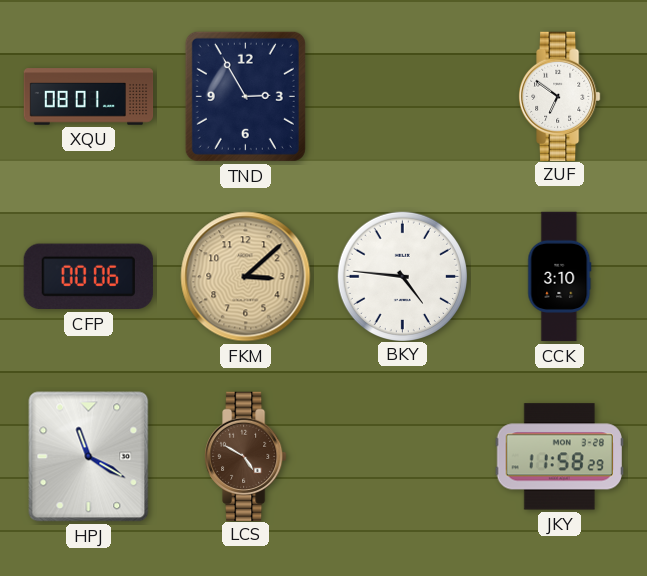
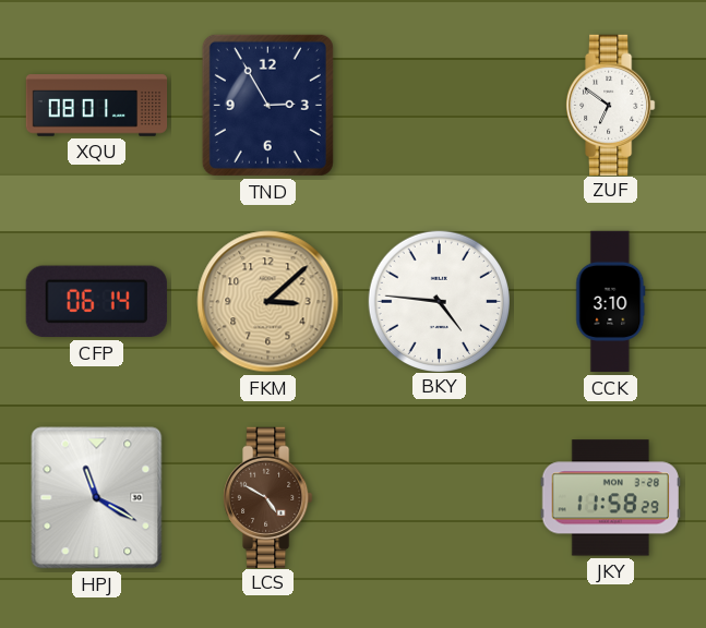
CFP: 00:06 -> 06:14 (96, 302)
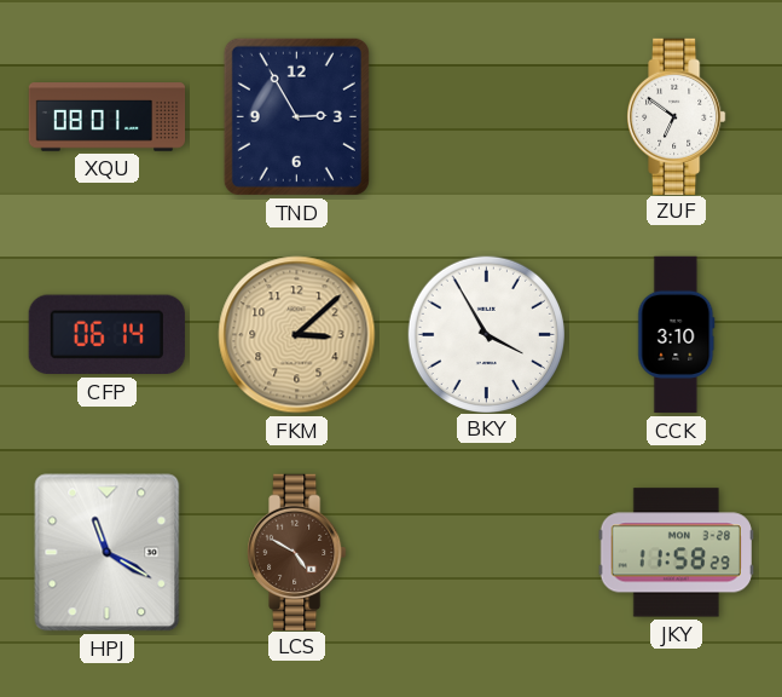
BKY: 4:46 -> 3:55 (486, 334)
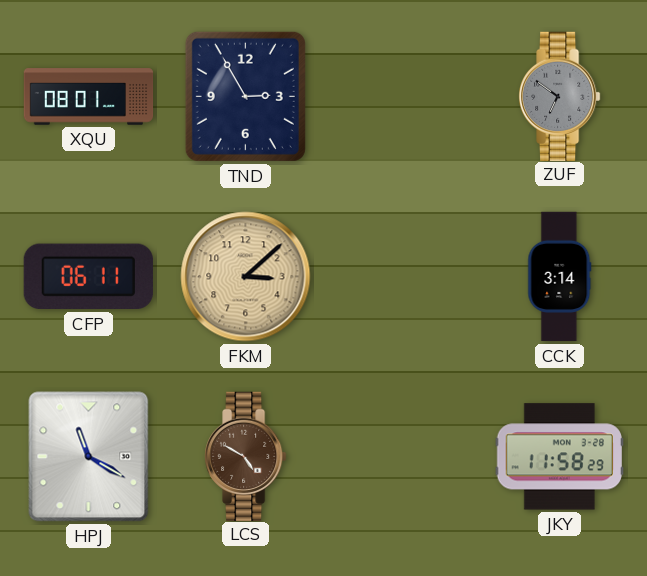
ZUF dial: white -> grey (560, 96)
CFP: 06:14 -> 06:11 (88, 277)
BKY: 3:55 -> none (486, 334)
CCK: 3:10 -> 3:14 (560, 277)
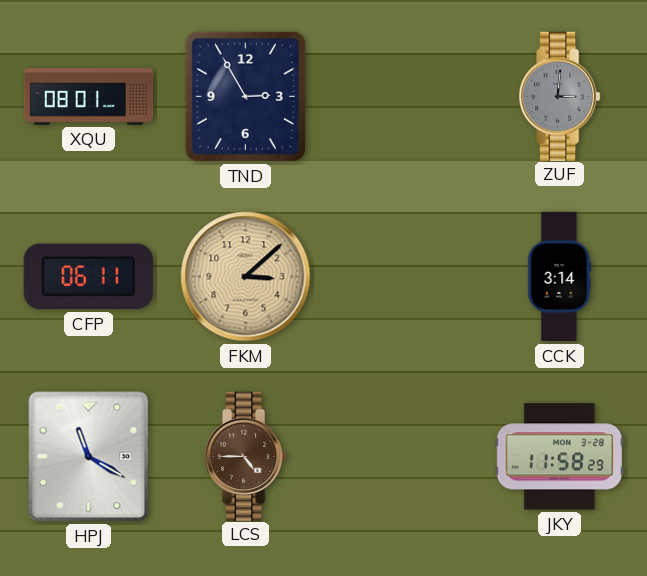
ZUF: 6:51 -> 3:01 (560, 96)
LCS: 4:50 -> 4:45 (246, 456)
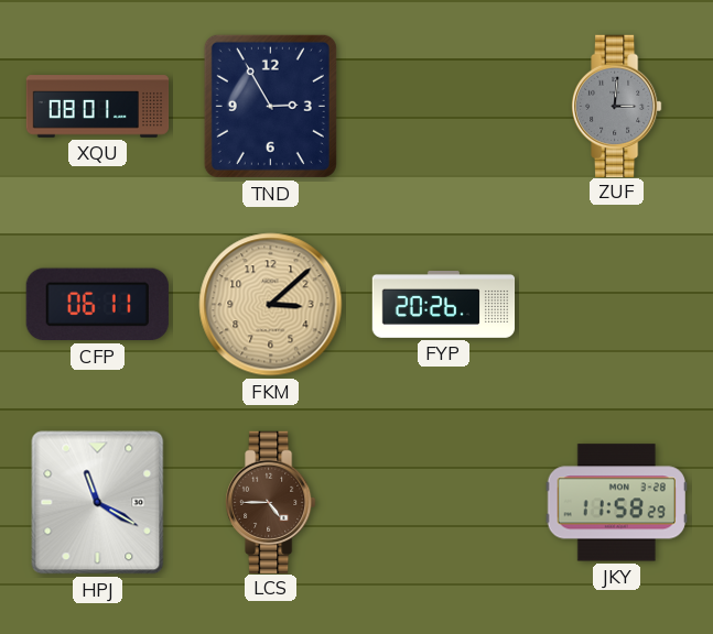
FYP: none -> 20:26 (444, 305)
CCK: 3:14 -> none (560, 277)
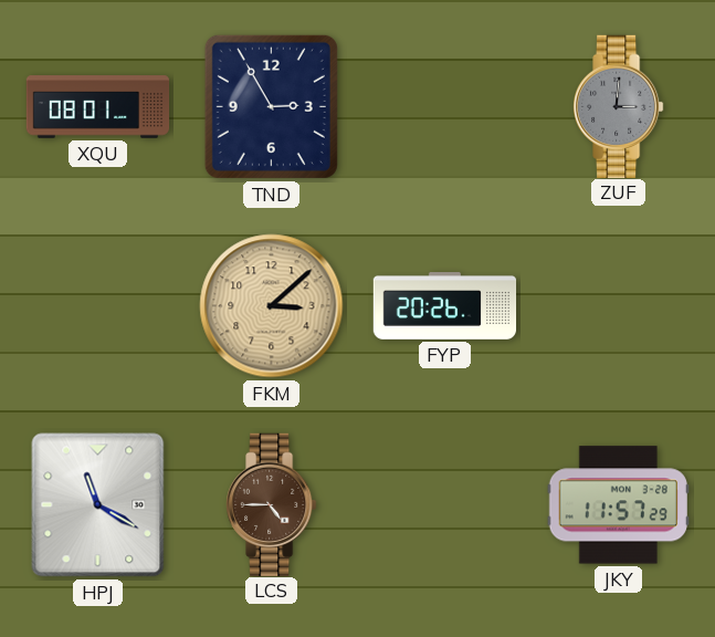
CFP: 06:11 -> none (97, 305)
JKY: 11:58 -> 11:57 (618, 505)
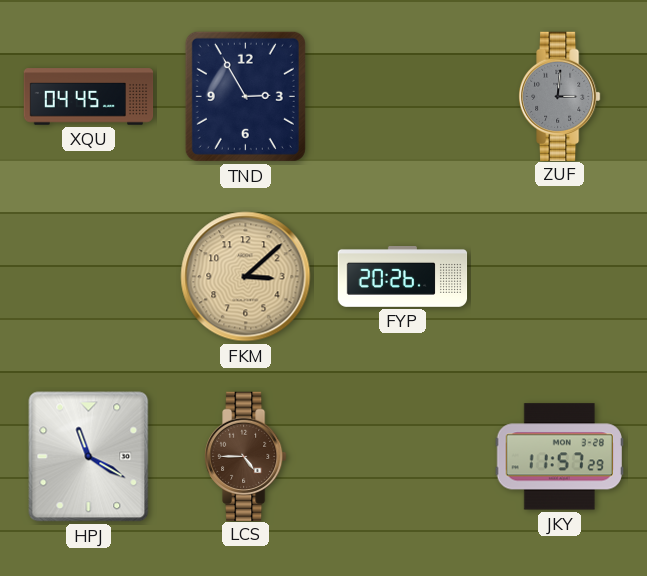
XQU: 08:01 -> 04:45 (89, 97)
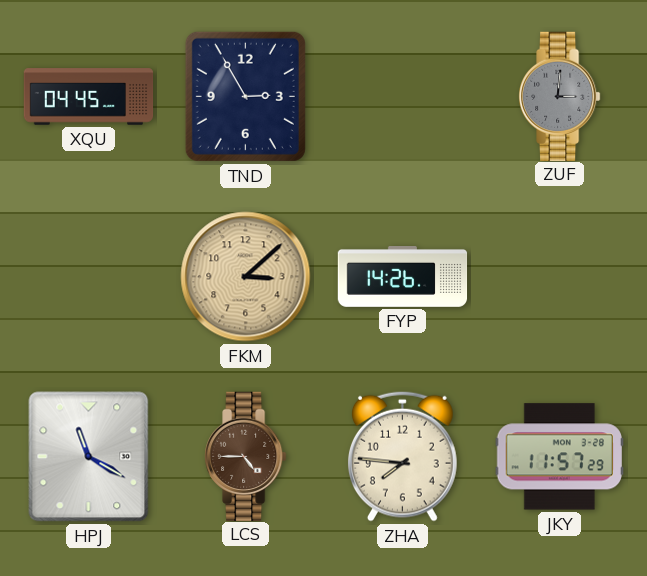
FYP: 20:26 -> 14:26 (403, 277)
ZHA: none -> 7:46 (402, 456)
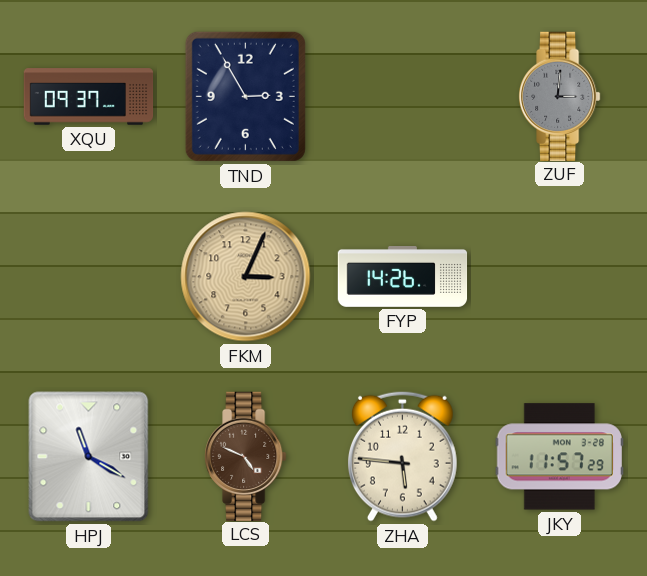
XQU: 04:45 -> 09:37 (89, 97)
FKM: 3:08 -> 3:04 (246, 277)
LCS: 4:45 -> 4:49 (246, 456)
ZHA: 7:46 -> 5:46 (402, 456)
